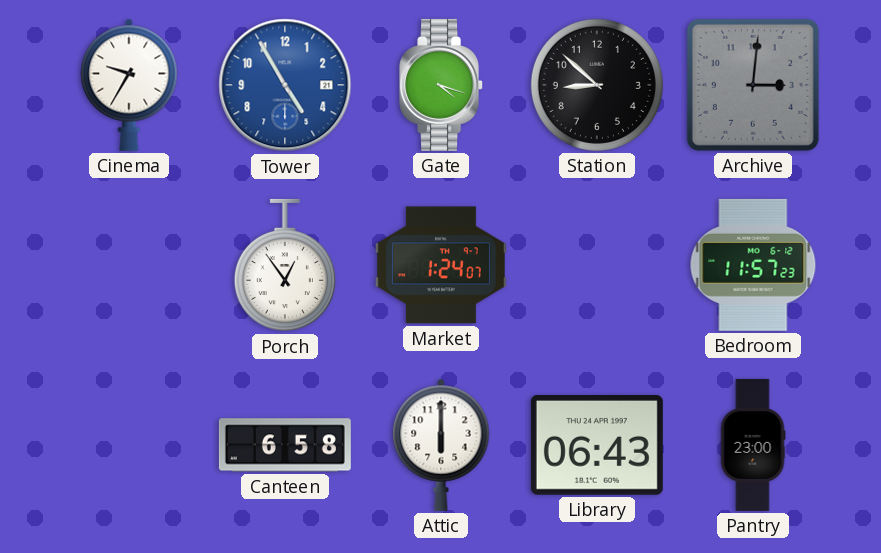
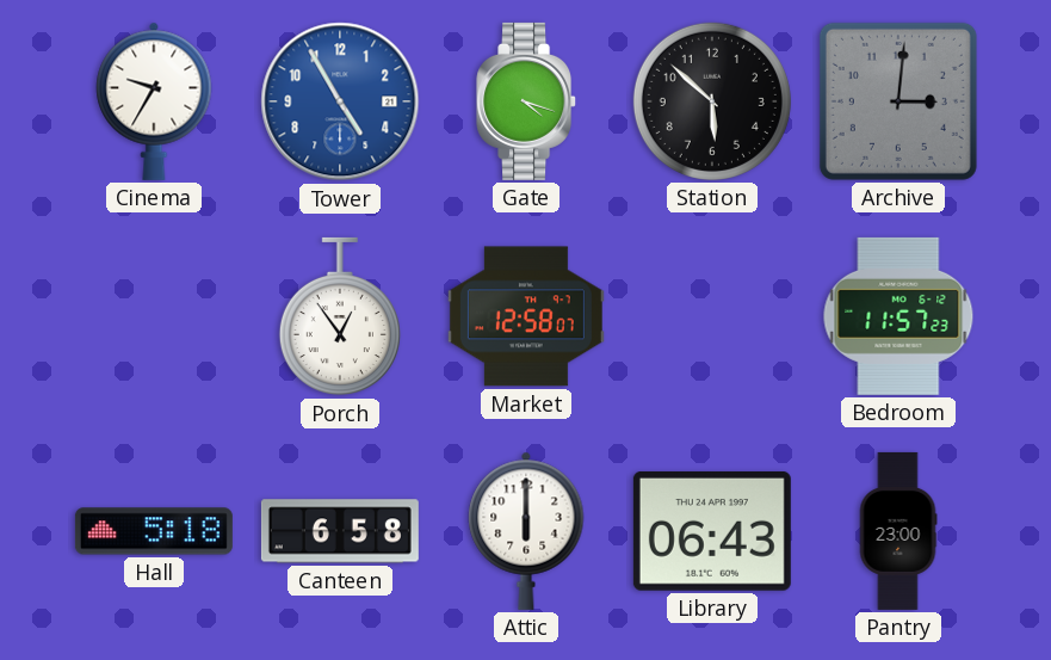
Station: 8:52 -> 5:52 (712, 101)
Market: 1:24 -> 12:58 (526, 316)
Hall: none -> 5:18 (154, 531)
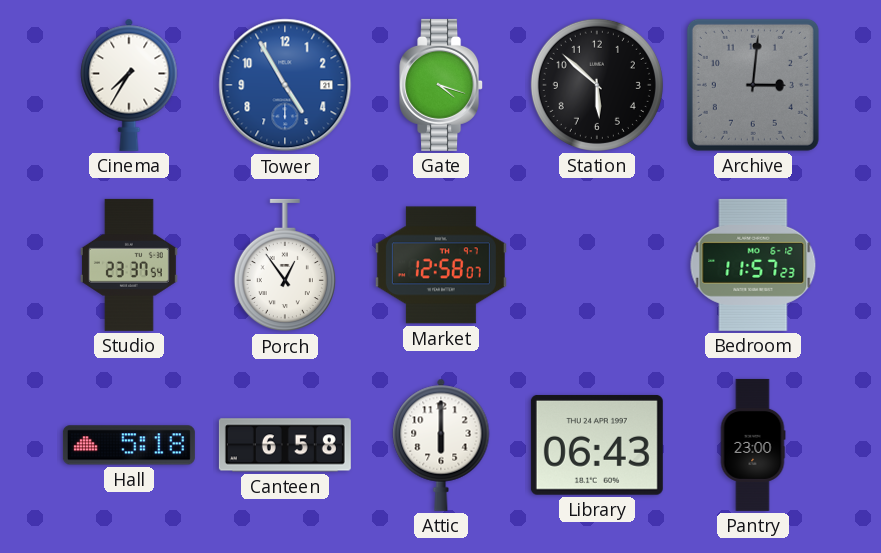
Cinema: 9:35 -> 7:35 (129, 85)
Studio: none -> 23:37 (129, 265)
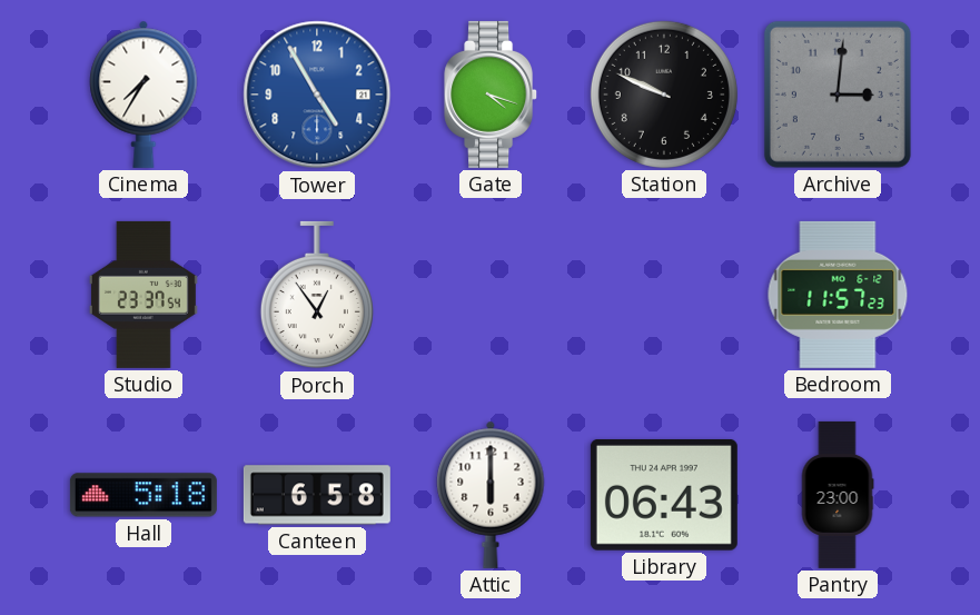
Station: 5:52 -> 9:49 (664, 95)
Market: 12:58 -> none (441, 265)
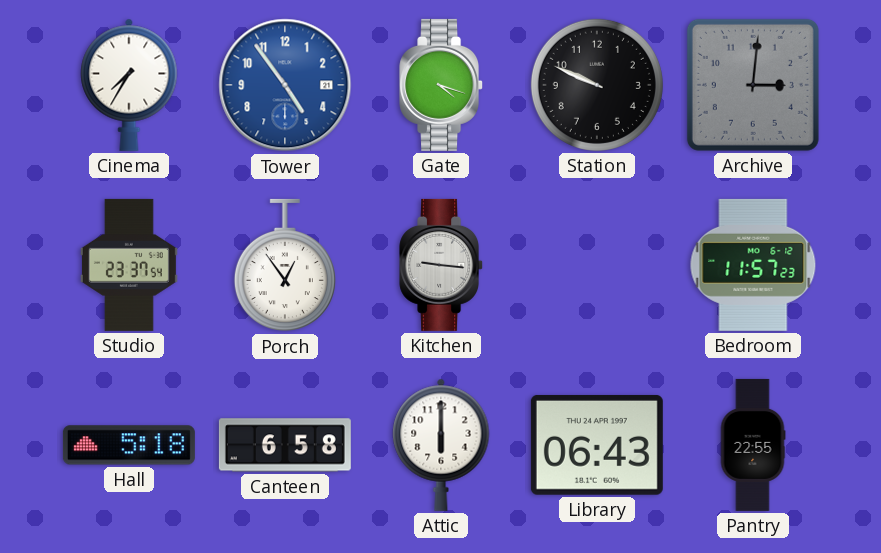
Tower: 4:55 -> 4:54 (285, 85)
Kitchen: none -> 9:16 (442, 265)
Pantry: 23:00 -> 22:55 (753, 445)
